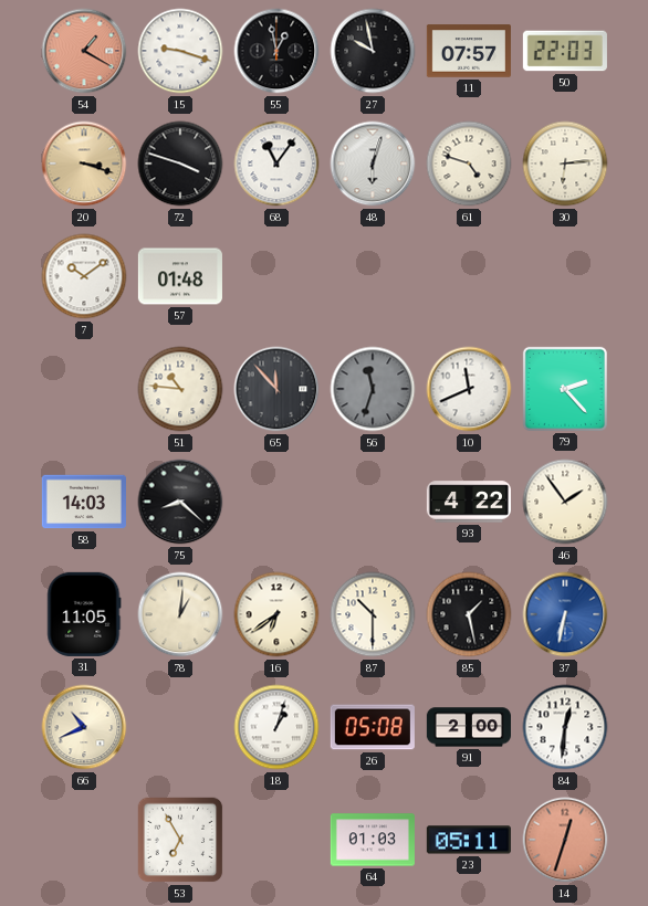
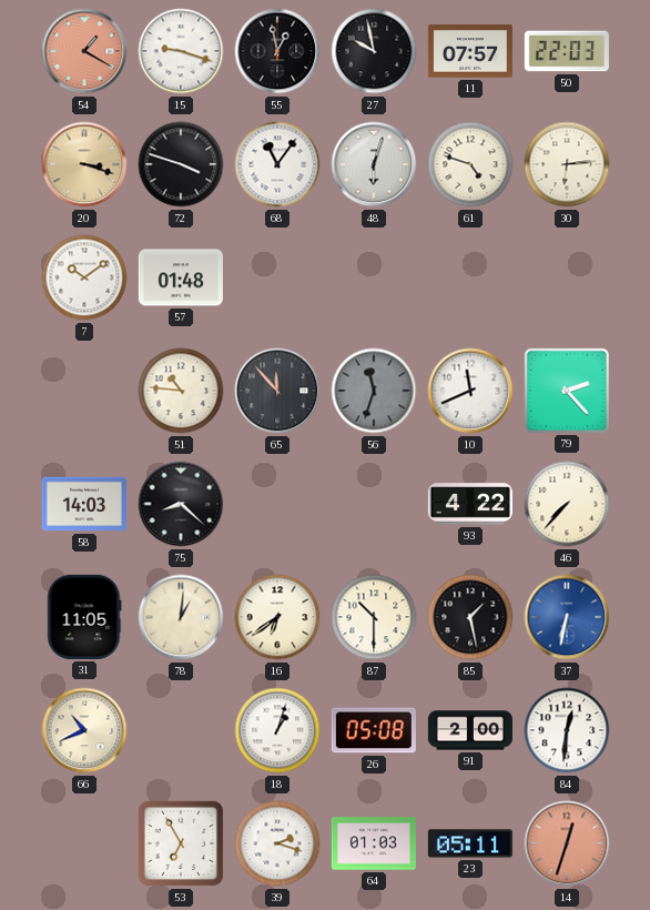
46: 1:54 -> 7:37 (567, 504)
39: none -> 2:18 (277, 843)
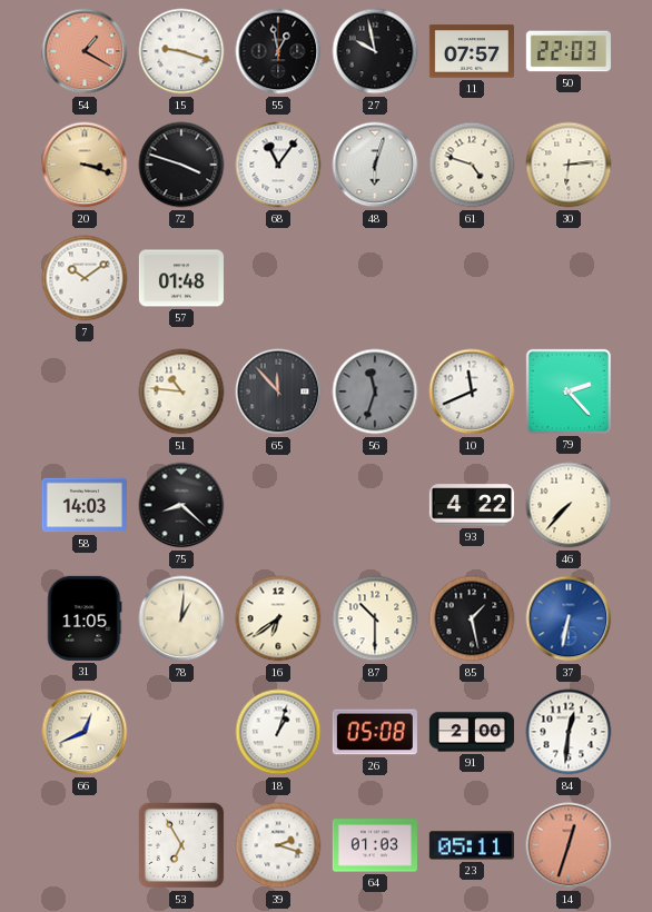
66: 10:41 -> 12:41 (85, 732)
